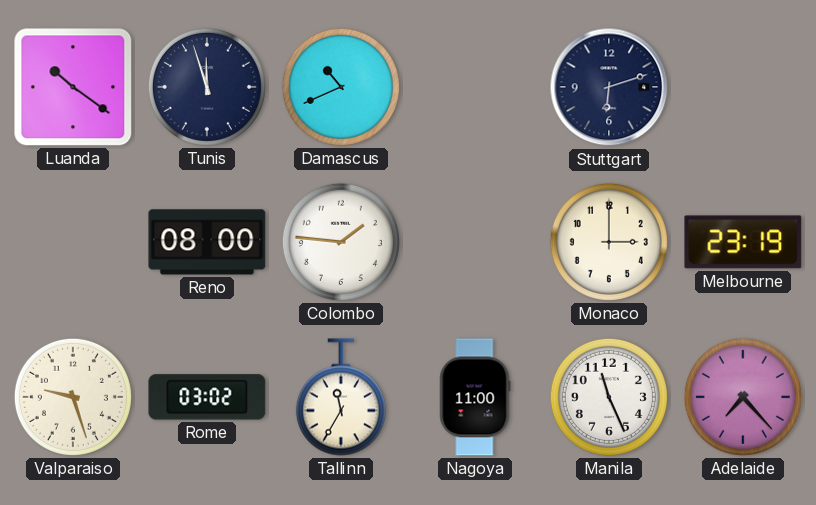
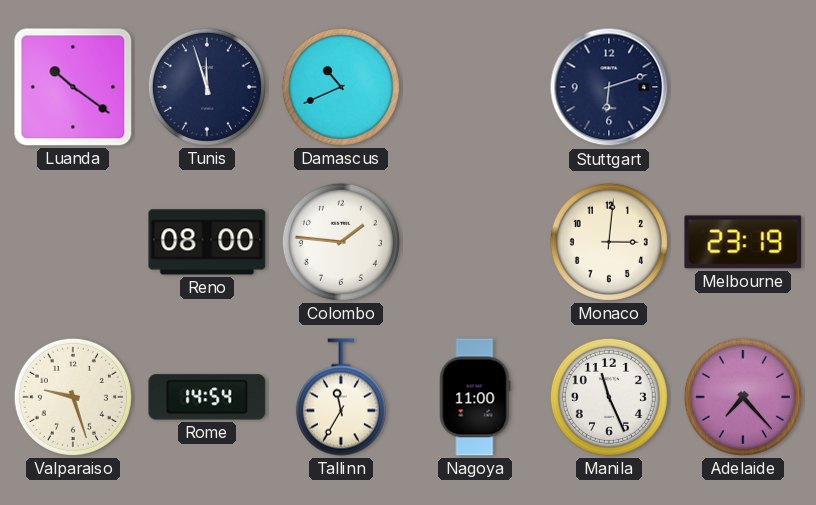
Monaco: 3:00 -> 3:01 (609, 242)
Rome: 03:02 -> 14:54 (207, 397)
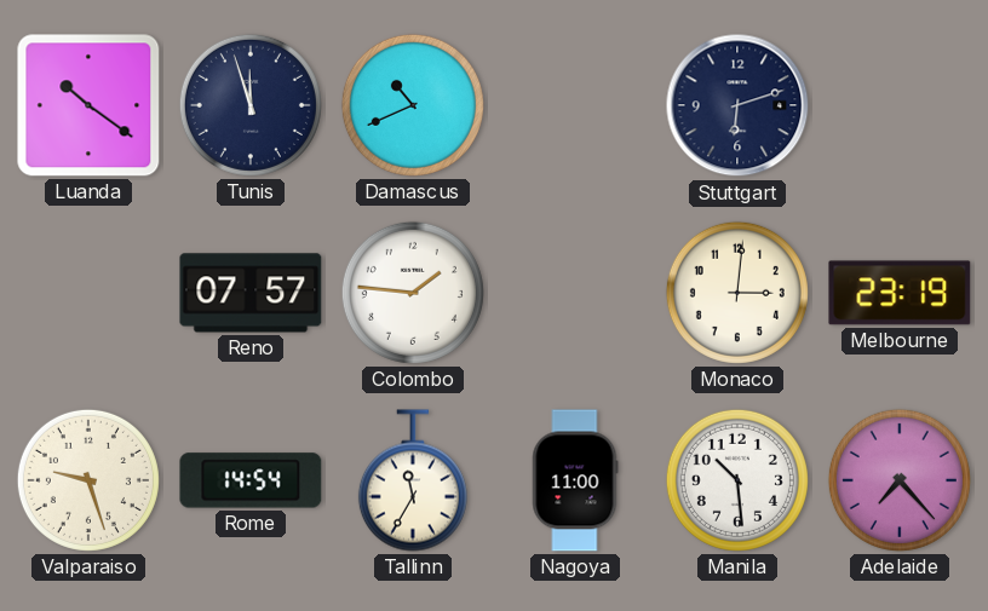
Reno: 08:00 -> 07:57 (251, 293)
Manila: 11:26 -> 10:29 (737, 480)
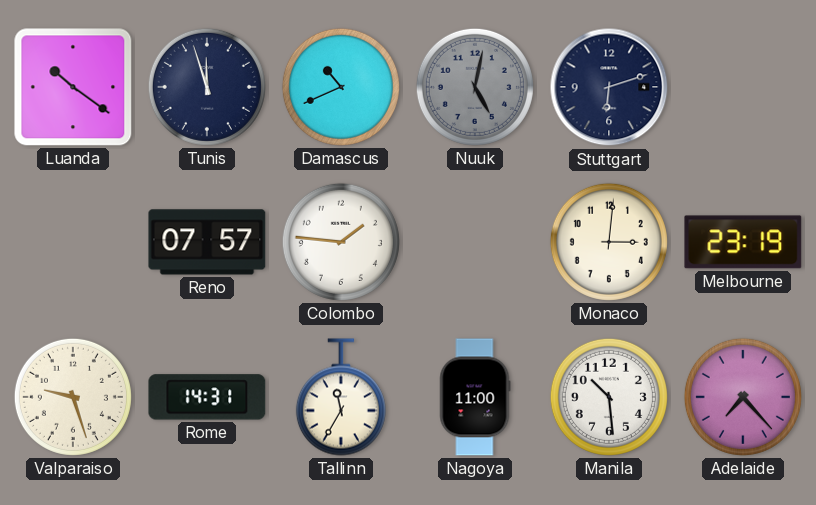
Nuuk: none -> 5:02 (475, 87)
Rome: 14:54 -> 14:31 (207, 397)
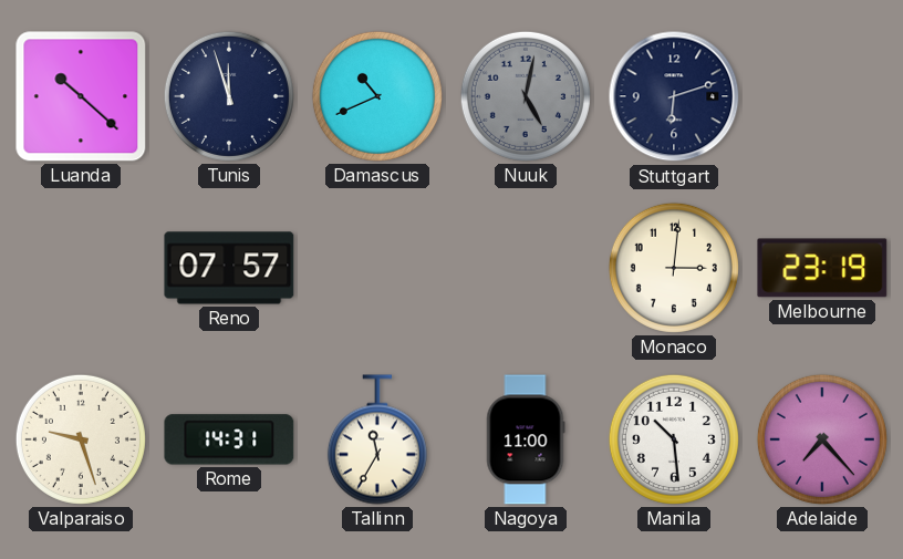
Luanda: 10:21 -> 10:22 (81, 96)
Colombo: 1:46 -> none (341, 242)
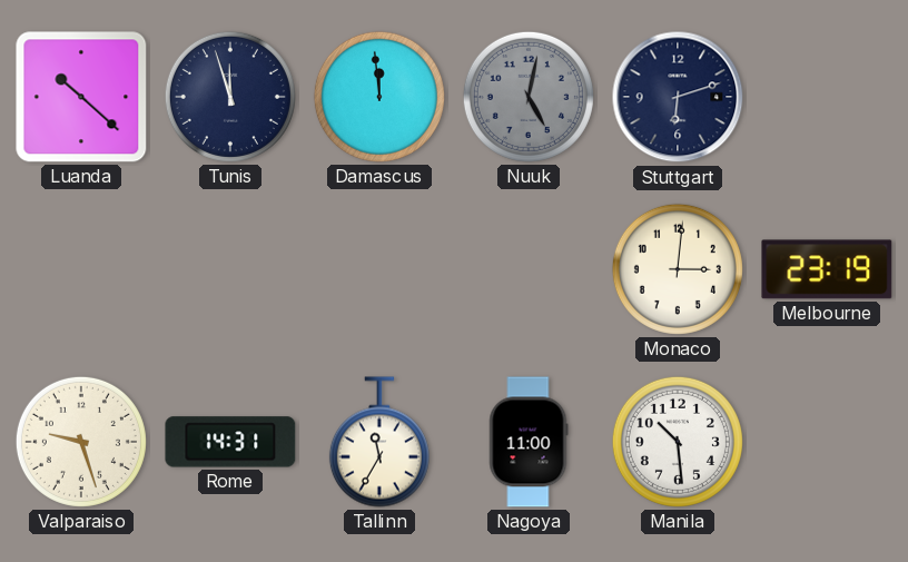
Damascus: 10:41 -> 11:59 (379, 97)
Reno: 07:57 -> none (229, 268)
Adelaide: 7:23 -> none (822, 439)
